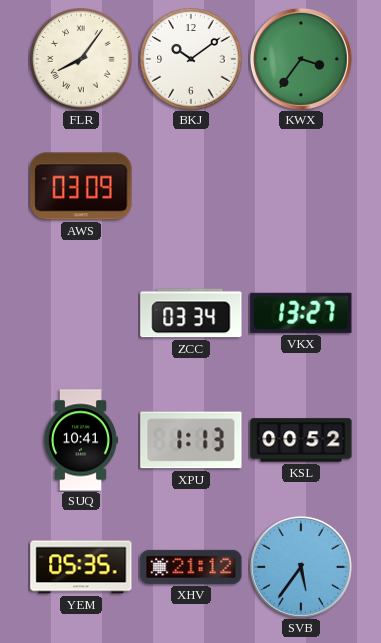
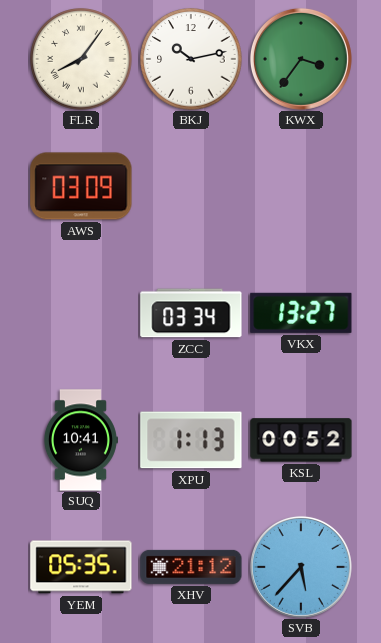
BKJ: 10:09 -> 10:13 (191, 59)
SVB: 5:36 -> 5:37 (301, 567)
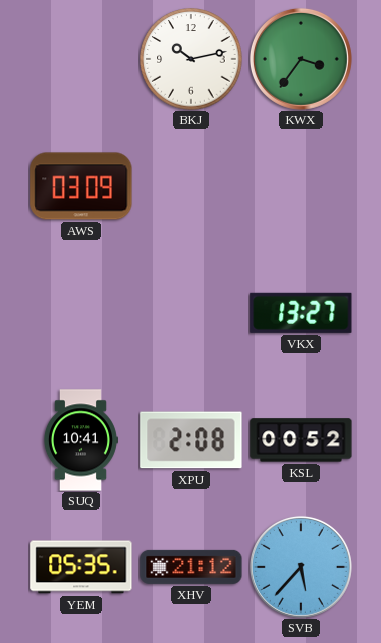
FLR: 8:06 -> none (81, 59)
ZCC: 03:34 -> none (191, 313)
XPU: 1:13 -> 2:08 (191, 440)
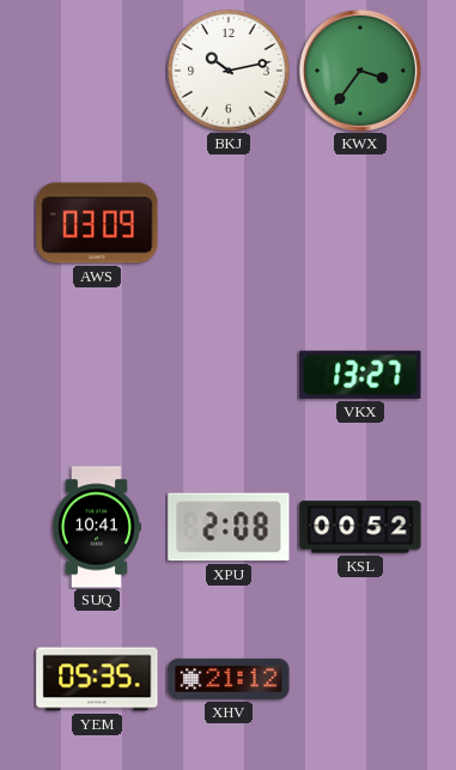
SVB: 5:37 -> none (301, 567)
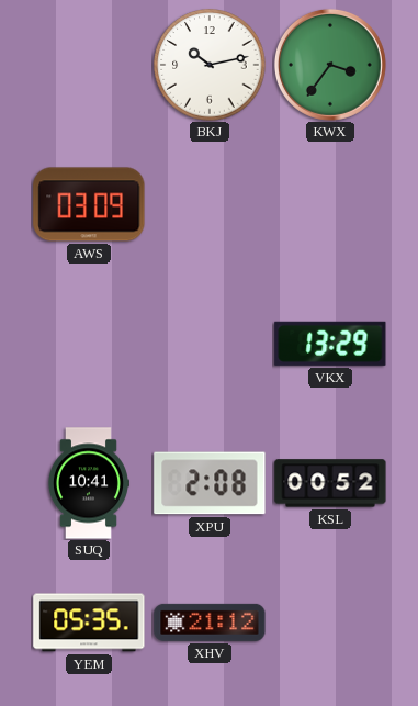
VKX: 13:27 -> 13:29 (330, 344)
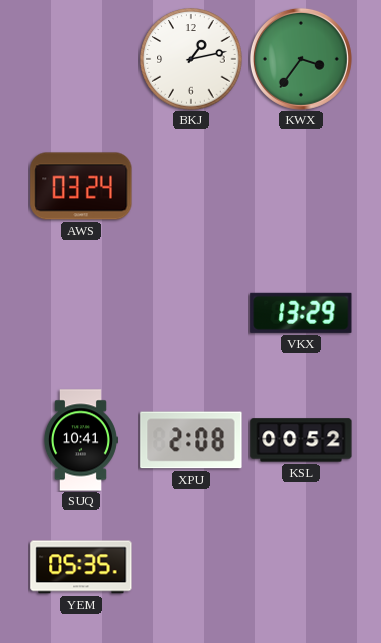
BKJ: 10:13 -> 1:13 (191, 59)
AWS: 03:09 -> 03:24 (81, 186)
XHV: 21:12 -> none (210, 623)
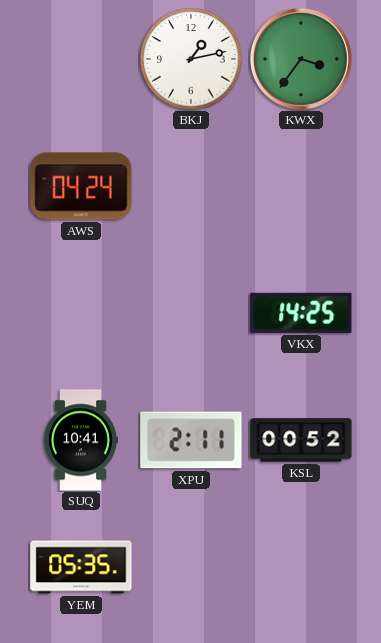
AWS: 03:24 -> 04:24 (81, 186)
VKX: 13:29 -> 14:25 (301, 313)
XPU: 2:08 -> 2:11 (191, 440)
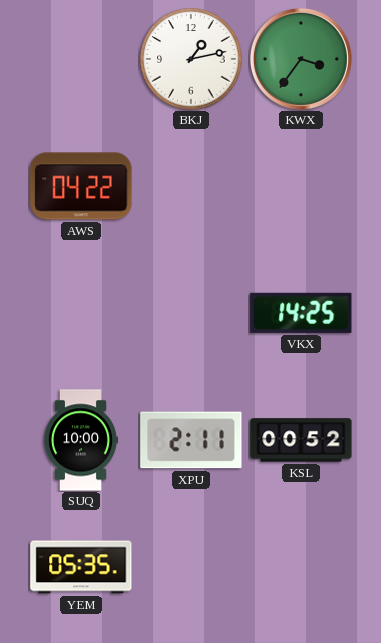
AWS: 04:24 -> 04:22 (81, 186)
SUQ: 10:41 -> 10:00 (80, 440)
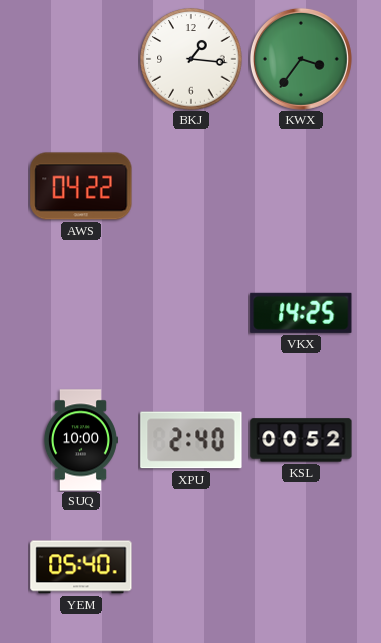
BKJ: 1:13 -> 1:16 (191, 59)
XPU: 2:11 -> 2:40 (191, 440)
YEM: 05:35 -> 05:40 (81, 567)
